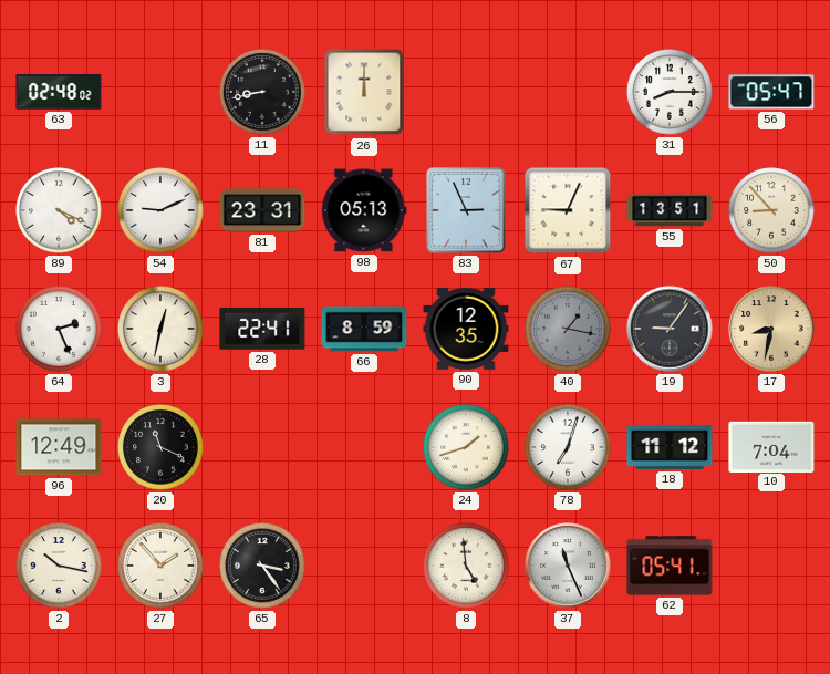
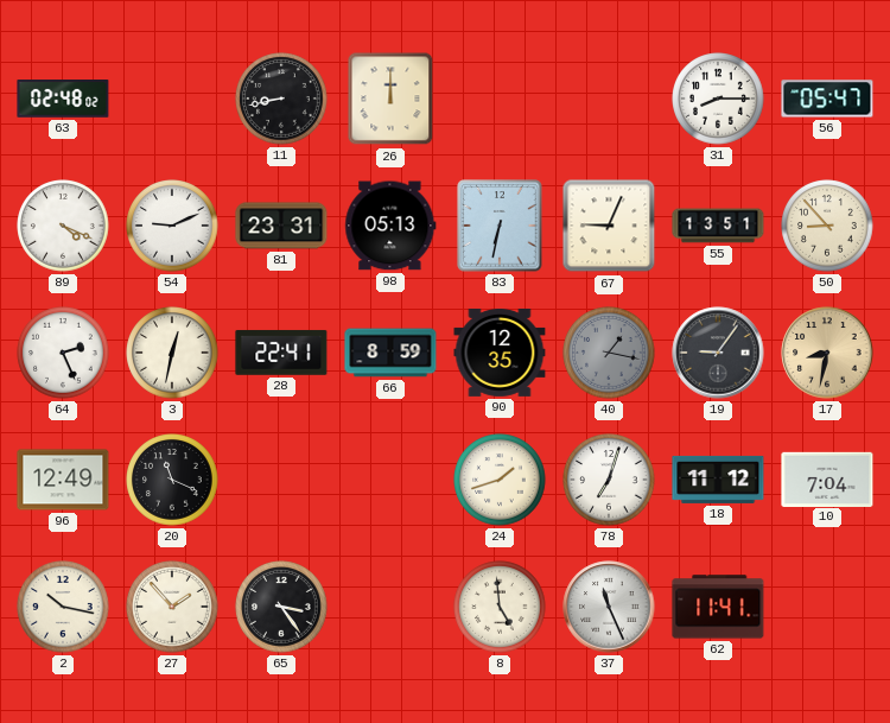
83: 2:56 -> 6:32 (500, 226)
62: 05:41 -> 11:41 (718, 607)
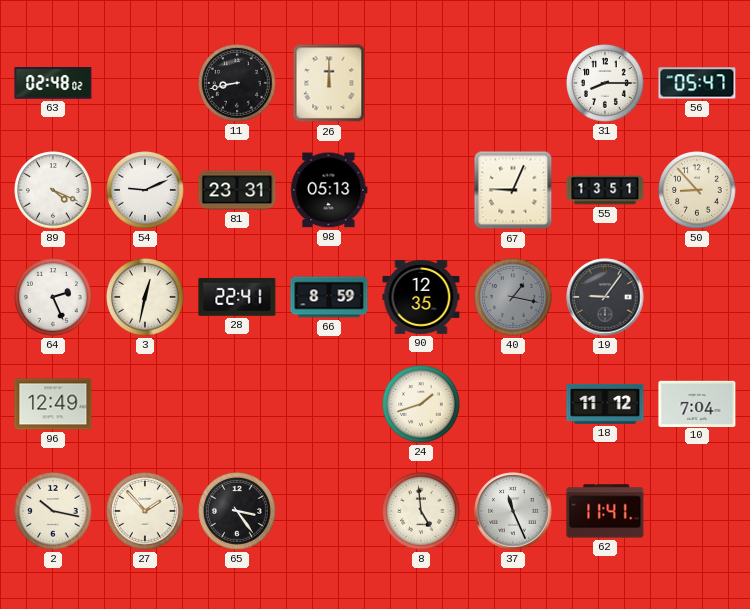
83: 6:32 -> none (500, 226)
17: 8:32 -> none (827, 353)
20: 11:19 -> none (172, 480)
78: 7:03 -> none (609, 480)
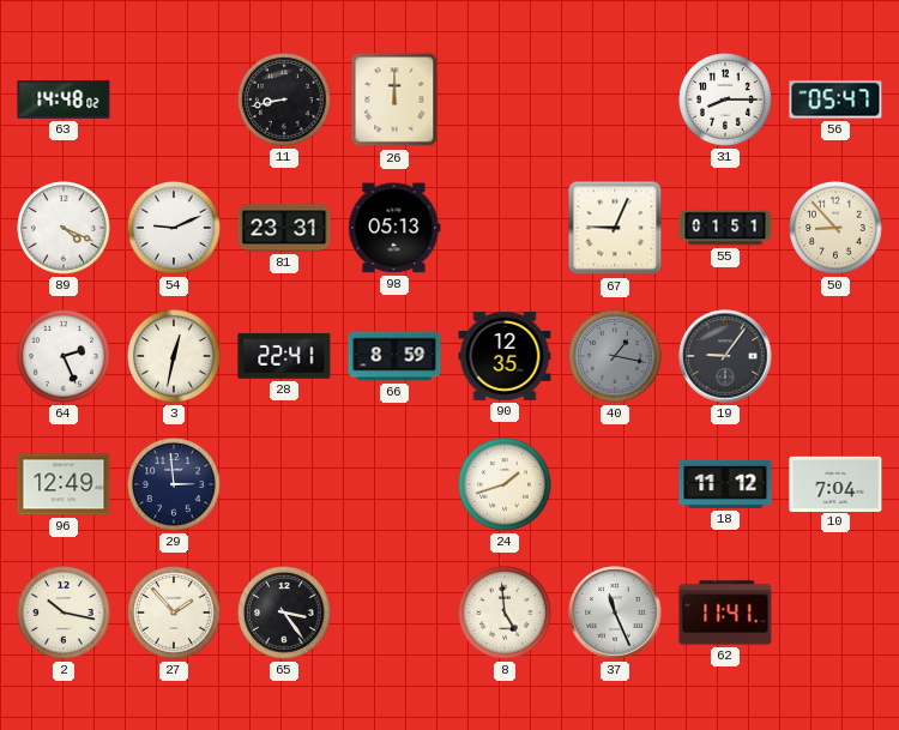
63: 02:48 -> 14:48 (64, 101)
55: 13:51 -> 01:51 (725, 228)
29: none -> 2:59 (174, 484)
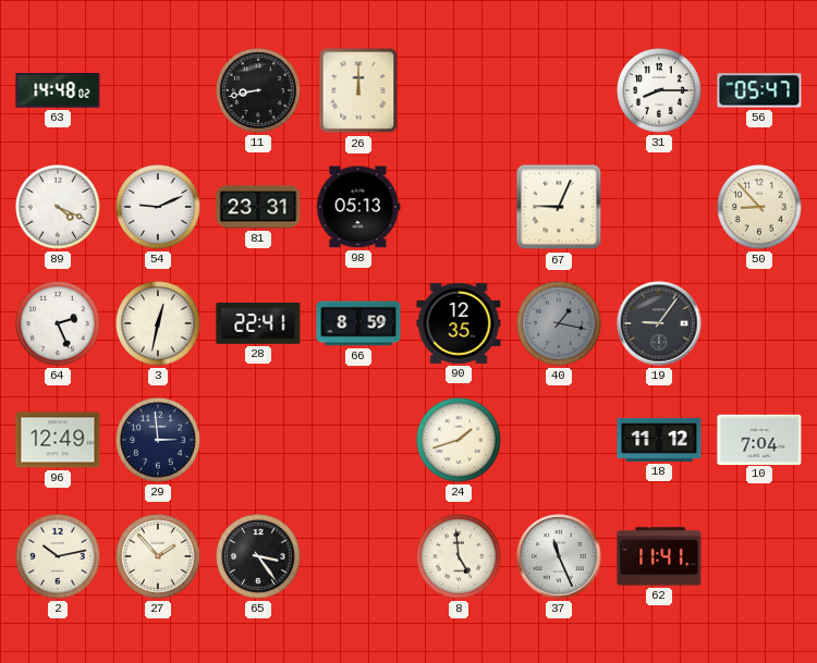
55: 01:51 -> none (725, 228)
2: 10:17 -> 10:13 (58, 556)
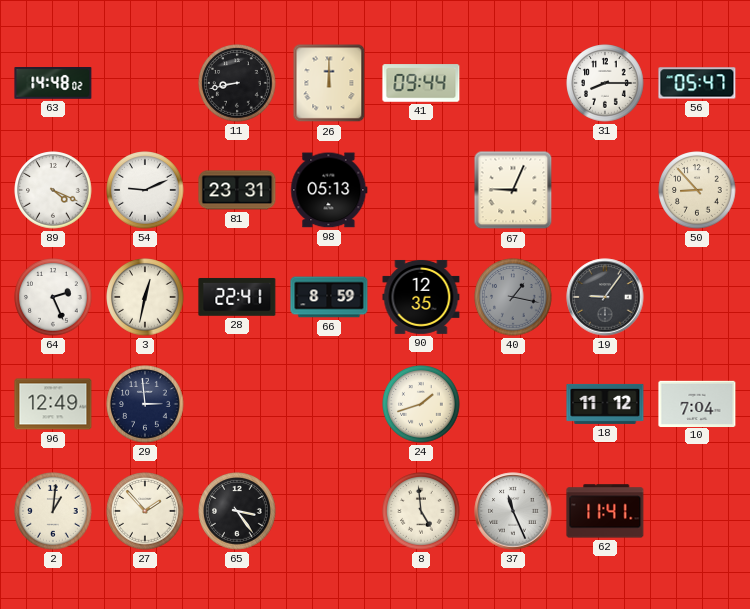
41: none -> 09:44 (421, 83)
2: 10:13 -> 1:01 (53, 511)
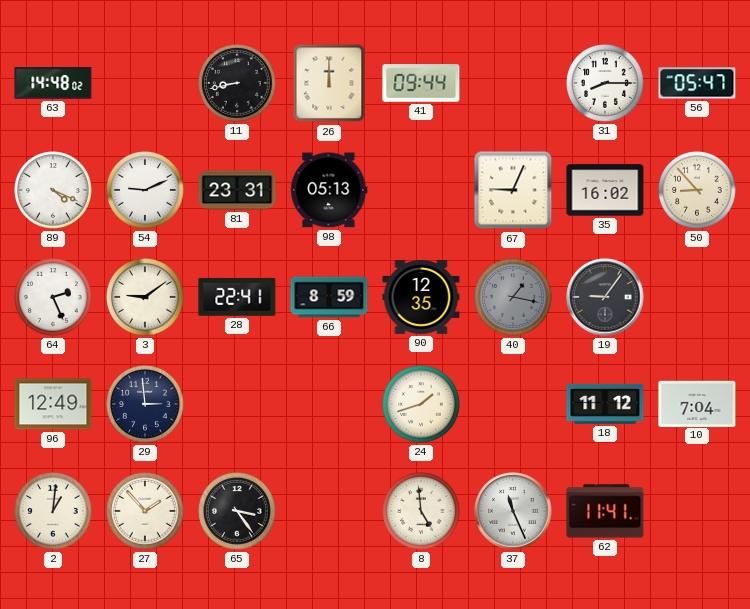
35: none -> 16:02 (605, 190)
3: 12:32 -> 9:09 (145, 297)
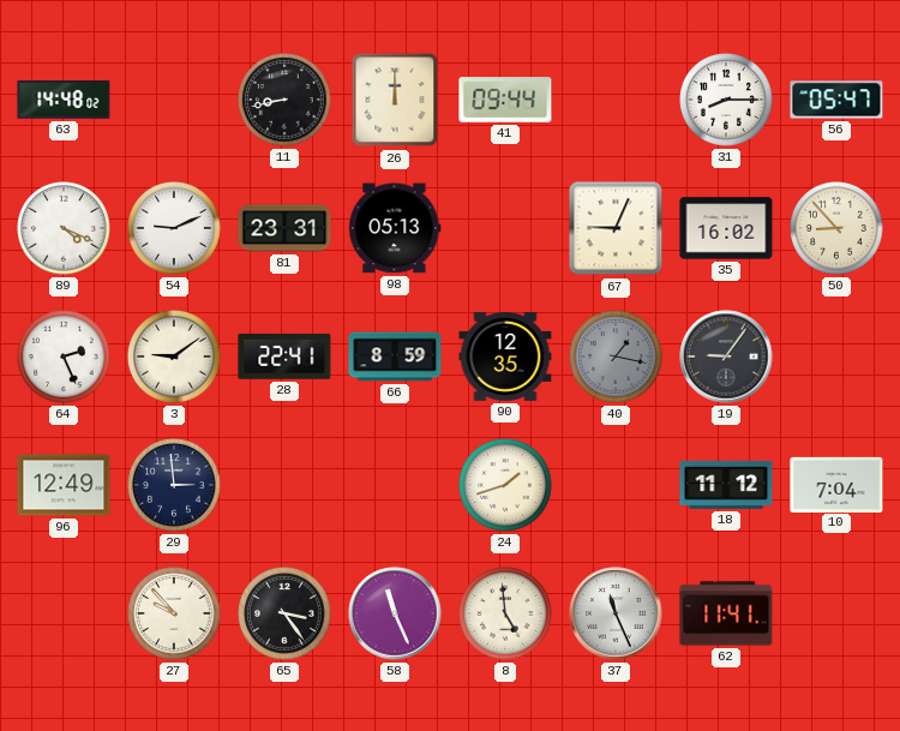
2: 1:01 -> none (53, 511)
27: 1:53 -> 9:53 (174, 613)
58: none -> 11:26 (395, 613)
